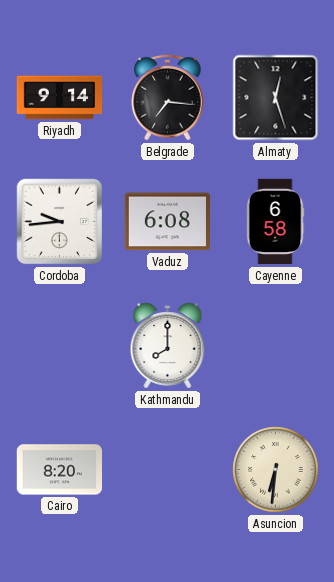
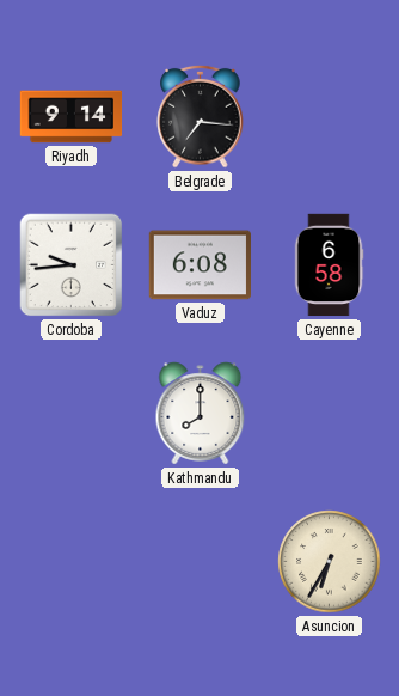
Almaty: 12:27 -> none (276, 98)
Cairo: 8:20 -> none (60, 470)
Asuncion: 6:31 -> 6:35 (330, 562)
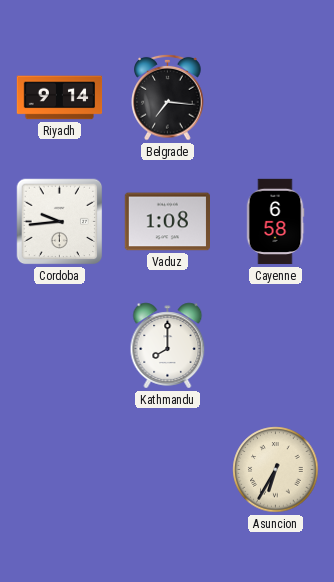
Vaduz: 6:08 -> 1:08 (167, 222)
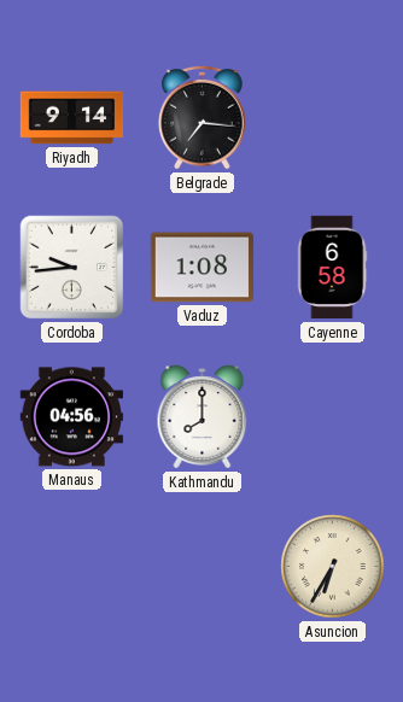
Manaus: none -> 04:56 (71, 417)
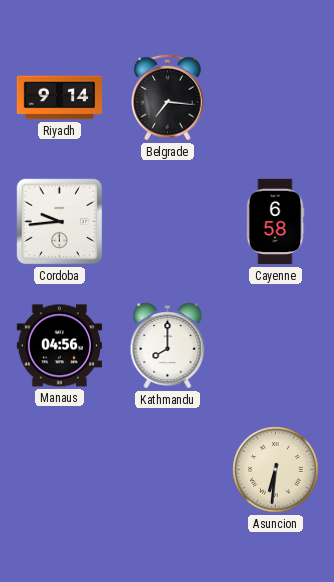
Vaduz: 1:08 -> none (201, 268)
Asuncion: 6:35 -> 6:31 (276, 470)
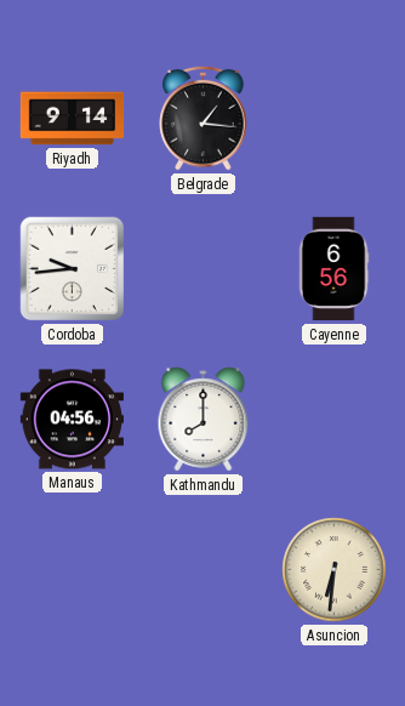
Belgrade: 7:16 -> 1:16 (204, 118)
Cayenne: 6:58 -> 6:56 (333, 269)
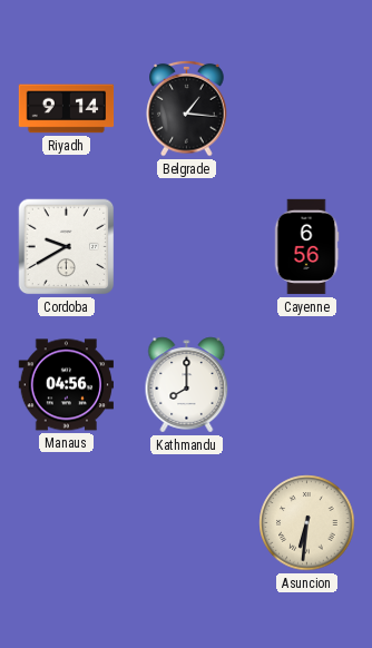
Cordoba: 9:44 -> 9:40 (67, 247)
